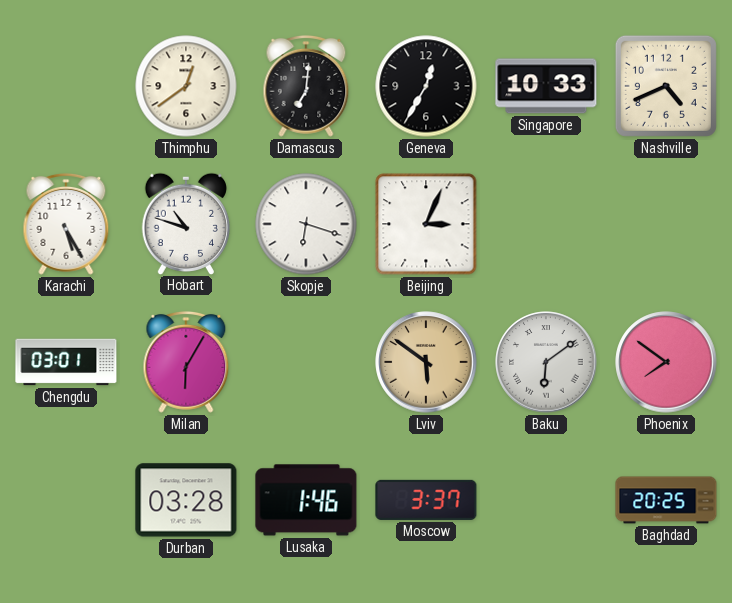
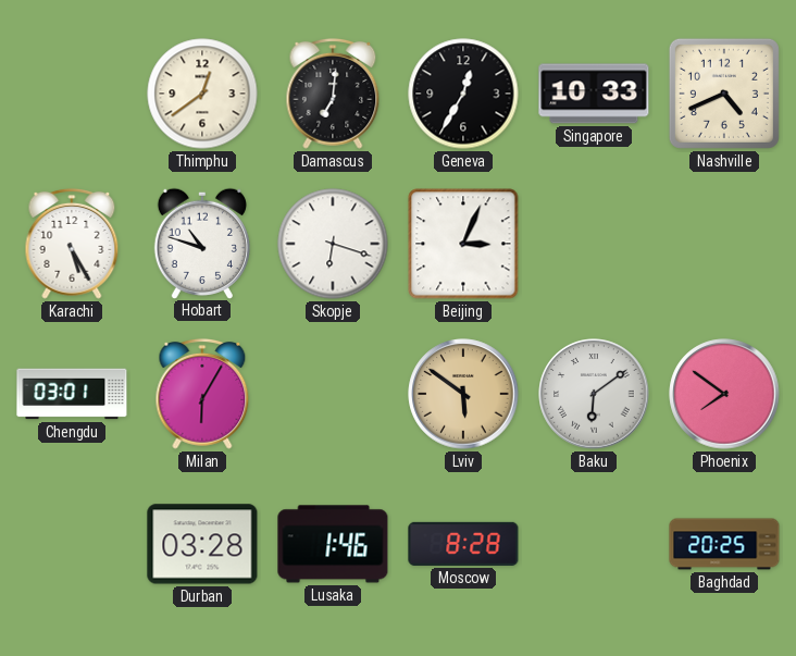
Moscow: 3:37 -> 8:28 (463, 544)
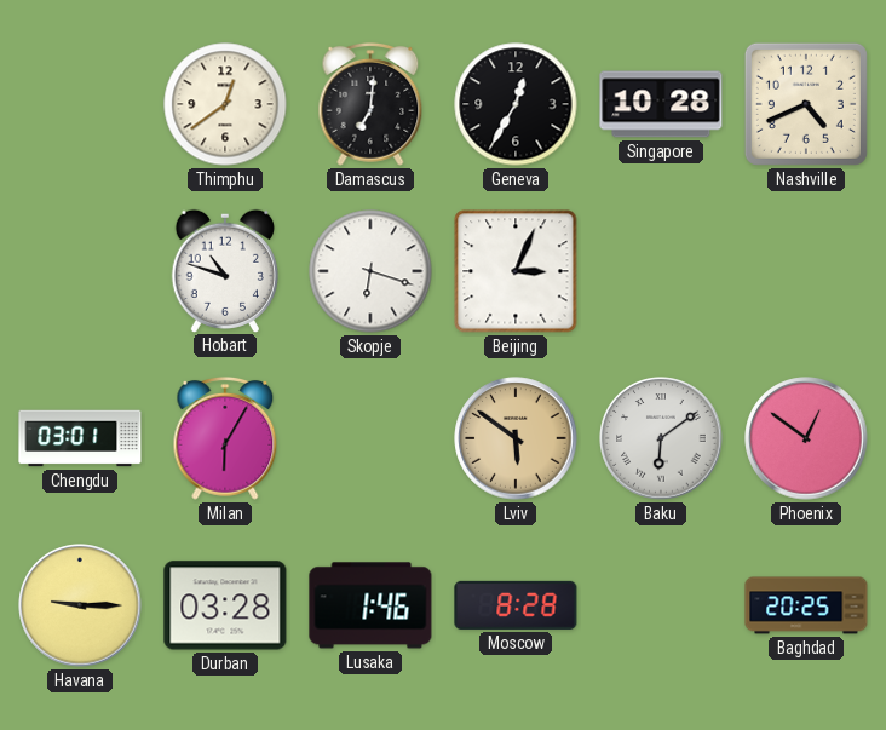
Singapore: 10:33 -> 10:28 (661, 104)
Karachi: 5:25 -> none (72, 244)
Phoenix: 7:51 -> 12:51 (806, 438)
Havana: none -> 9:15 (80, 605)
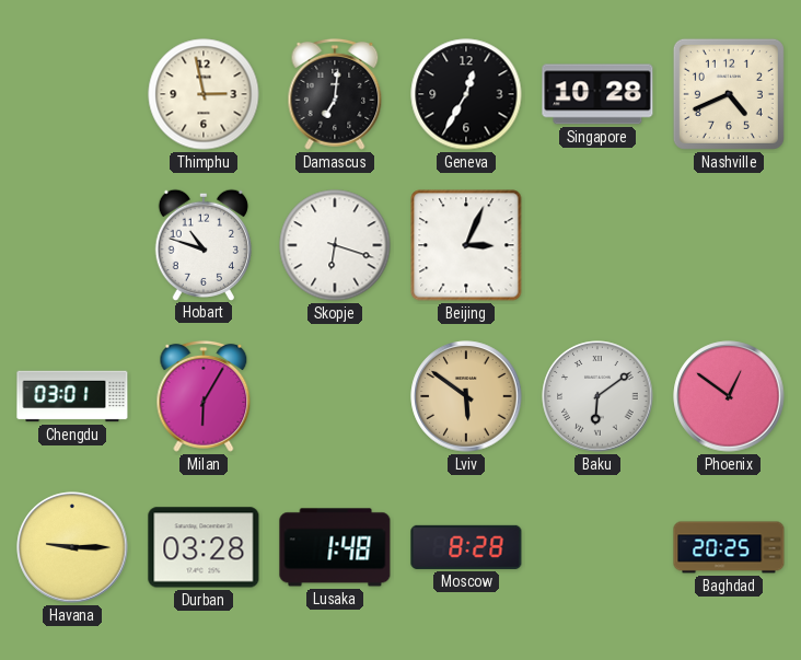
Thimphu: 12:39 -> 2:58 (204, 94)
Lusaka: 1:46 -> 1:48 (335, 547)
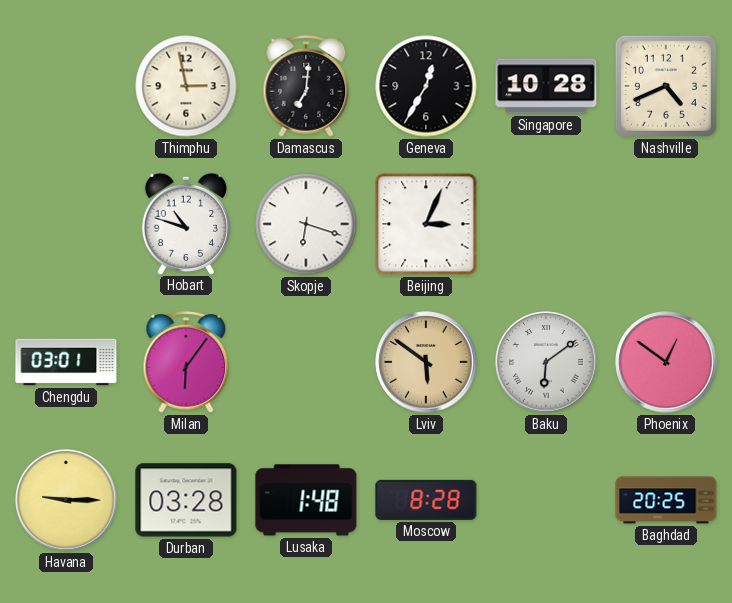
Milan: 6:05 -> 6:06 (186, 362)
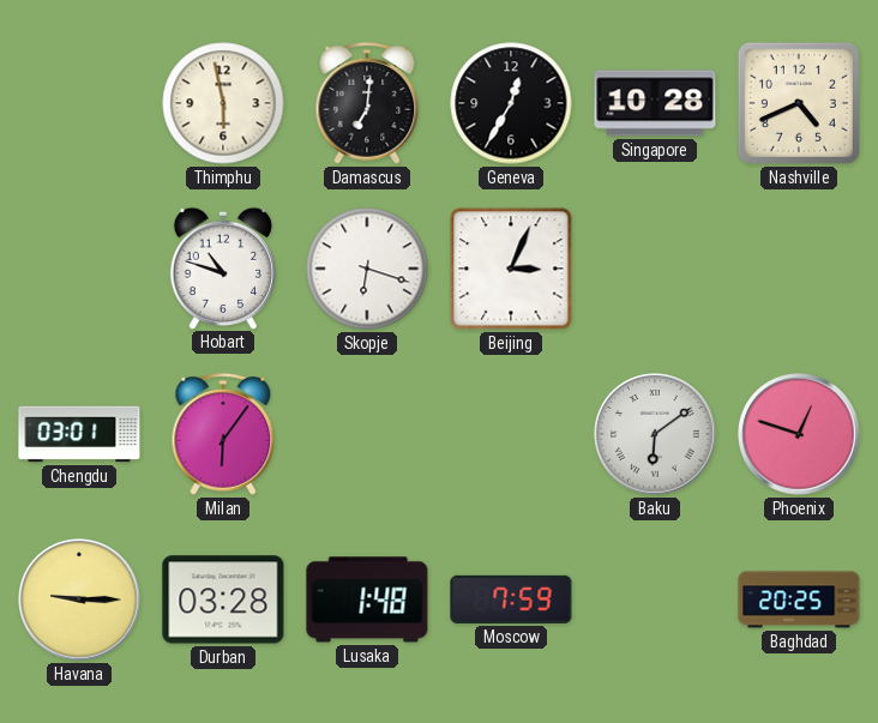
Thimphu: 2:58 -> 5:58 (223, 103)
Lviv: 5:51 -> none (426, 362)
Phoenix: 12:51 -> 12:48 (799, 434)
Moscow: 8:28 -> 7:59 (511, 600)
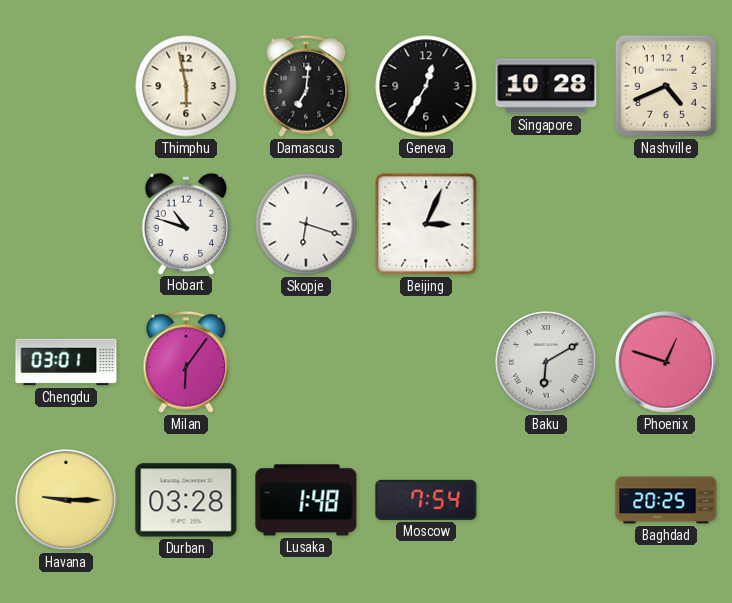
Baku: 6:09 -> 6:10 (546, 362)
Moscow: 7:59 -> 7:54 (426, 500)
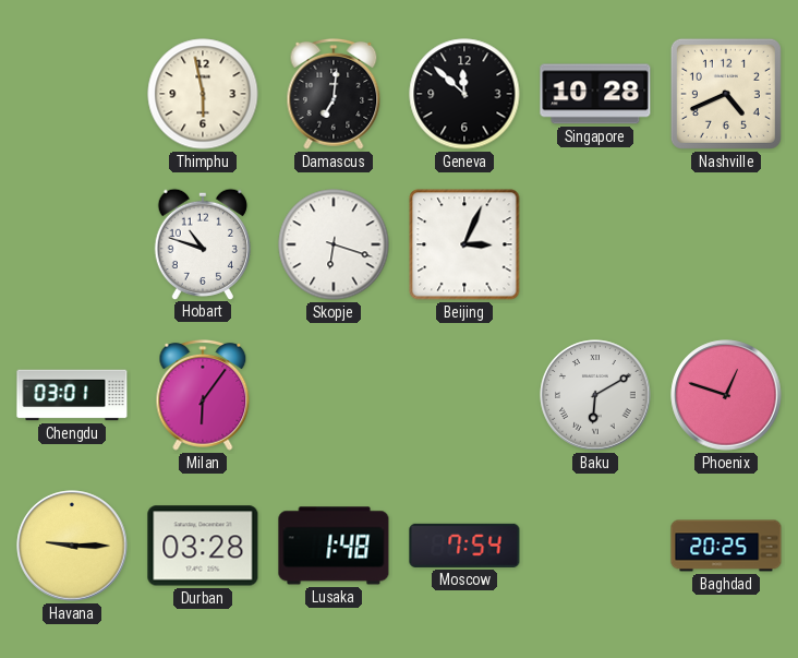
Geneva: 12:35 -> 11:52 (464, 94)
